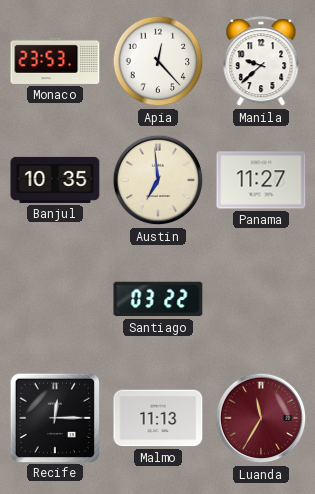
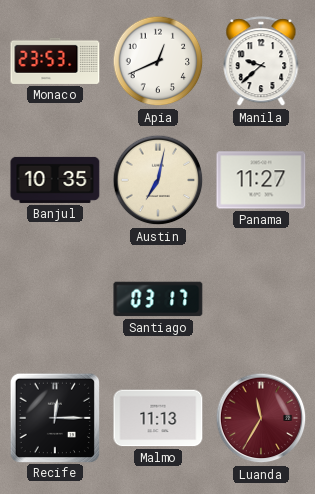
Apia: 12:23 -> 12:41 (158, 61)
Austin: 6:59 -> 7:02 (158, 180)
Santiago: 03:22 -> 03:17 (158, 299)
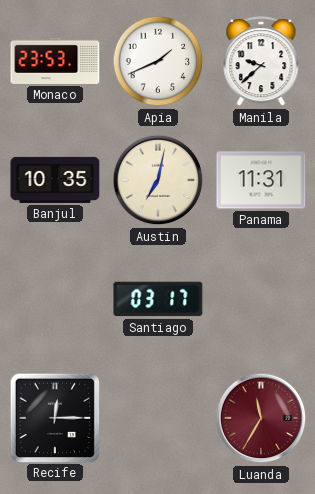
Apia: 12:41 -> 1:41 (158, 61)
Panama: 11:27 -> 11:31 (261, 180)
Malmo: 11:13 -> none (158, 418)
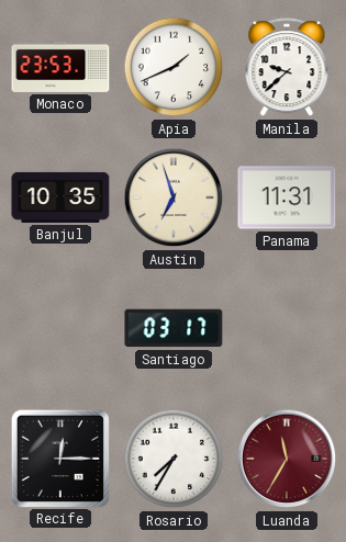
Austin: 7:02 -> 6:57 (174, 197)
Rosario: none -> 7:35 (174, 459)
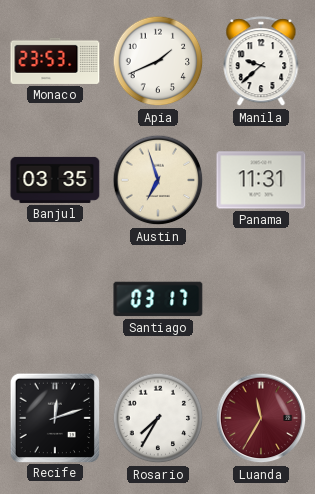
Banjul: 10:35 -> 03:35 (55, 180)
Recife: 12:15 -> 12:12 (54, 417)
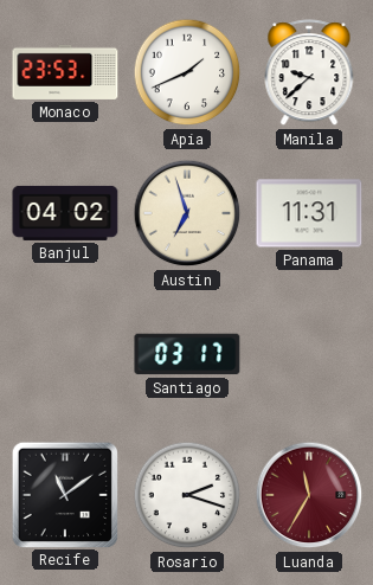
Banjul: 03:35 -> 04:02 (65, 213)
Recife: 12:12 -> 11:09 (64, 494)
Rosario: 7:35 -> 2:18 (187, 495)
